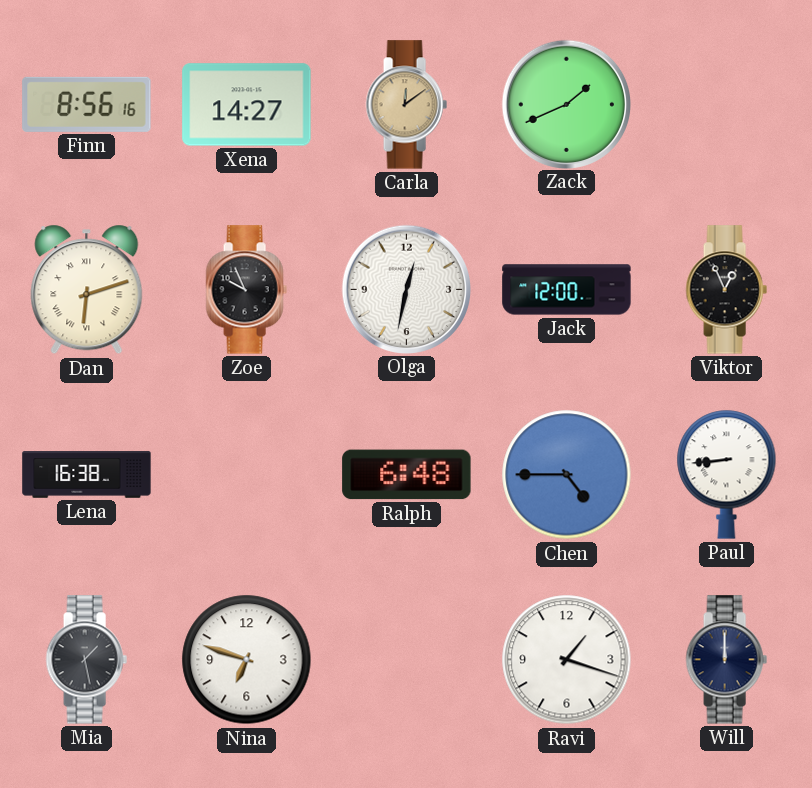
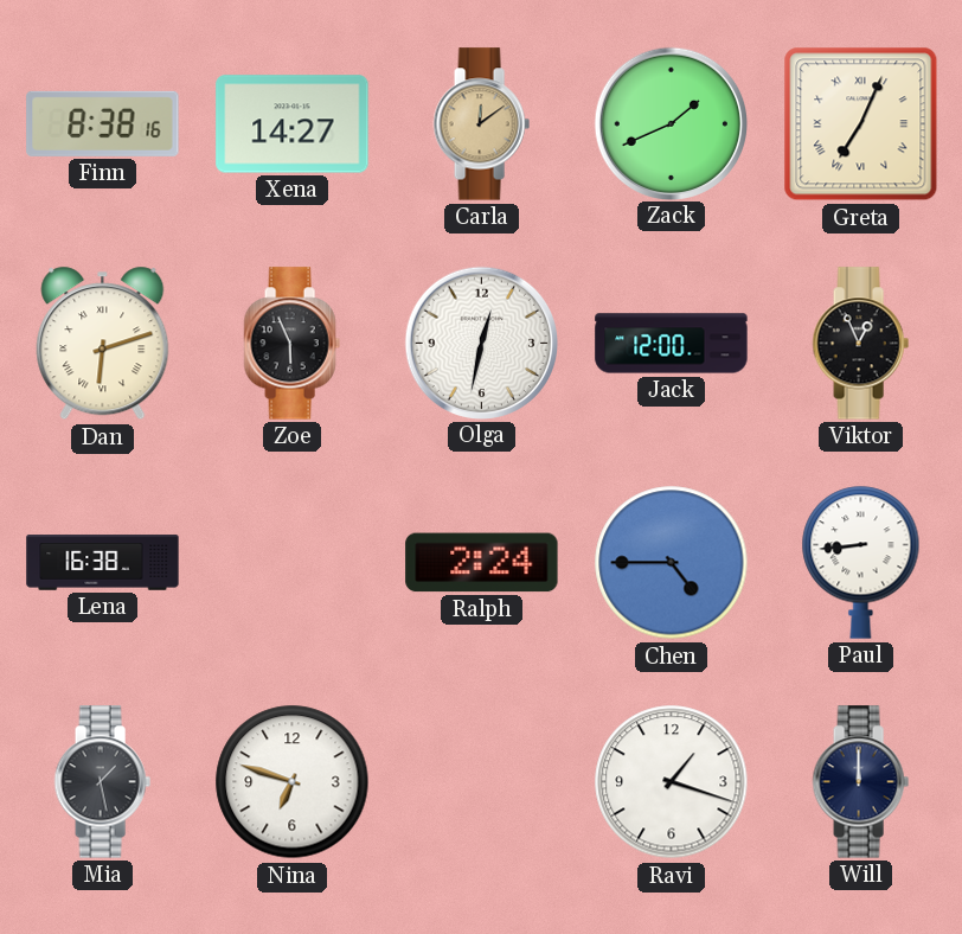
Finn: 8:56 -> 8:38 (103, 123)
Greta: none -> 7:04 (861, 124)
Zoe: 9:56 -> 5:56 (291, 344)
Ralph: 6:48 -> 2:24 (482, 563)
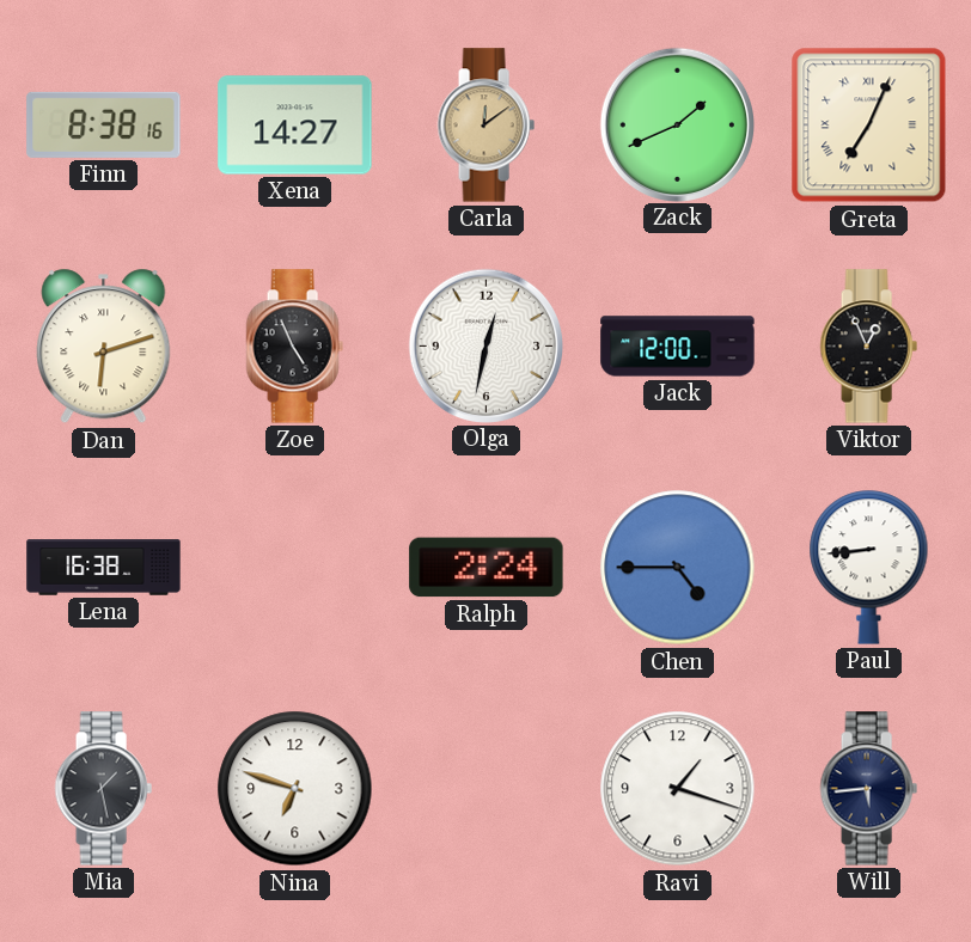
Zoe: 5:56 -> 4:56 (294, 347)
Will: 12:00 -> 5:44 (868, 789)
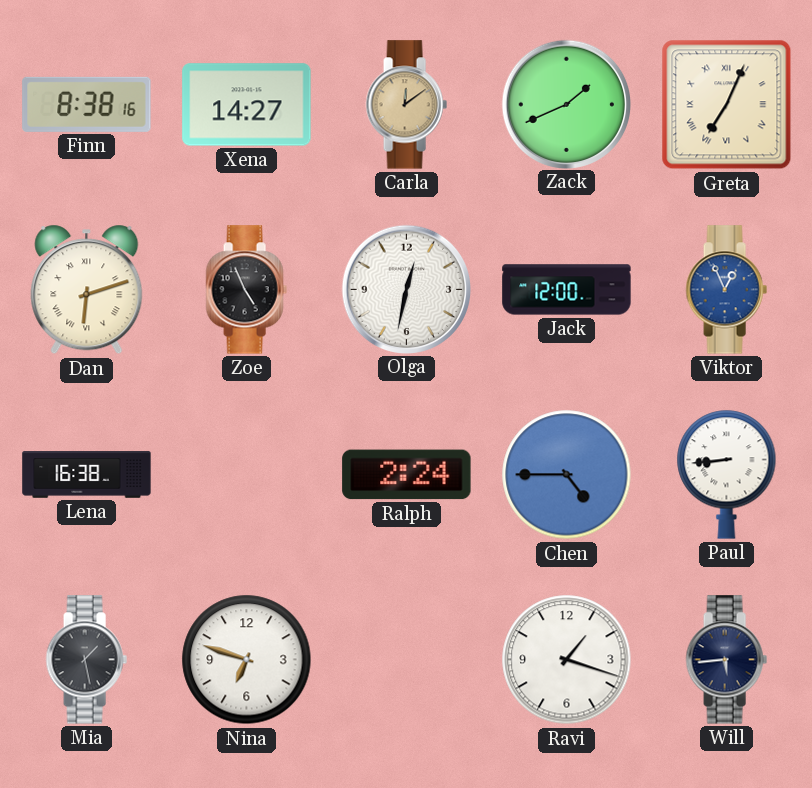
Viktor dial: black -> blue (726, 290)
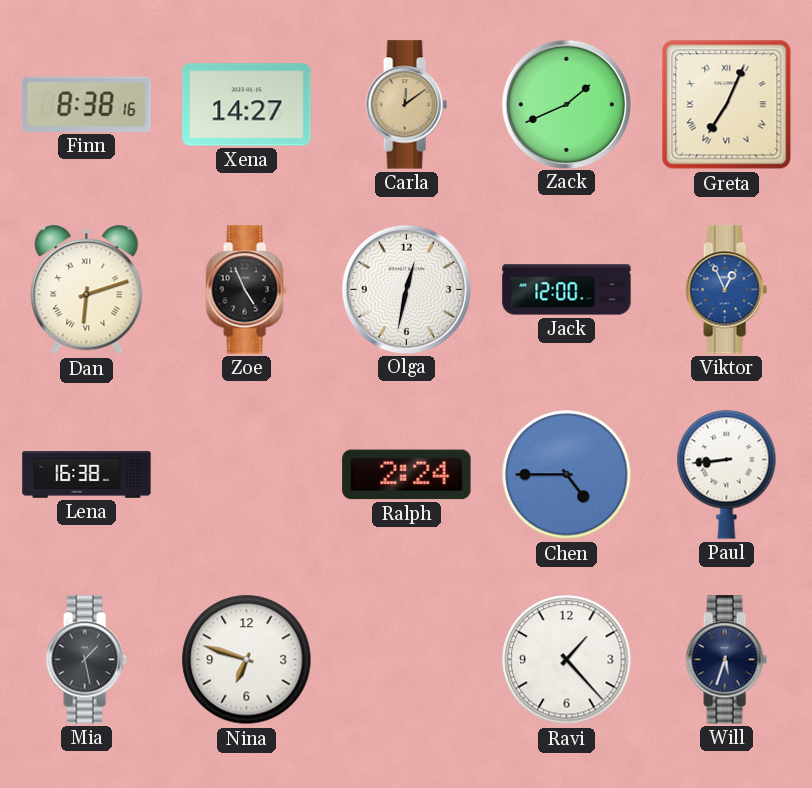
Ravi: 1:18 -> 1:23 (567, 660)
Will: 5:44 -> 5:33 (726, 660)
